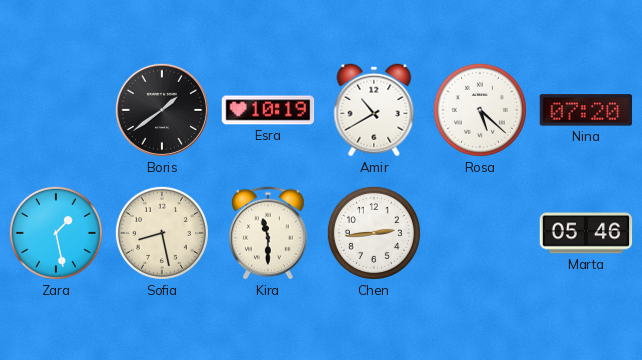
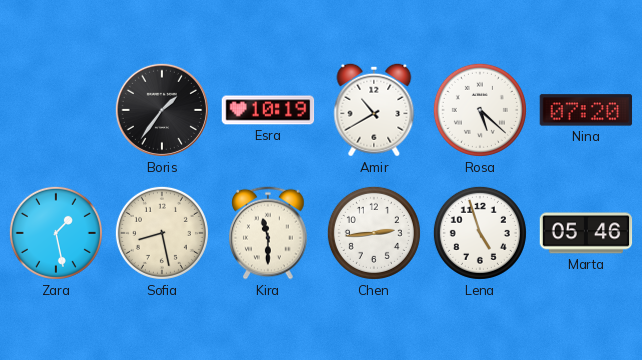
Boris: 1:39 -> 1:36 (162, 110)
Lena: none -> 4:57 (480, 233)
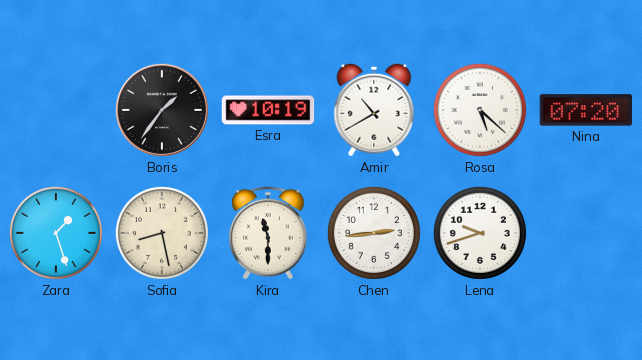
Zara: 1:28 -> 1:27 (56, 233)
Lena: 4:57 -> 9:42 (480, 233)
Marta: 05:46 -> none (586, 233)
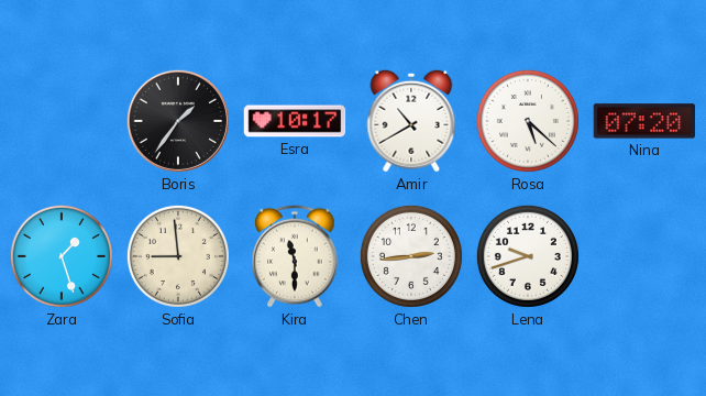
Esra: 10:19 -> 10:17 (295, 121)
Sofia: 8:28 -> 8:59 (178, 256)
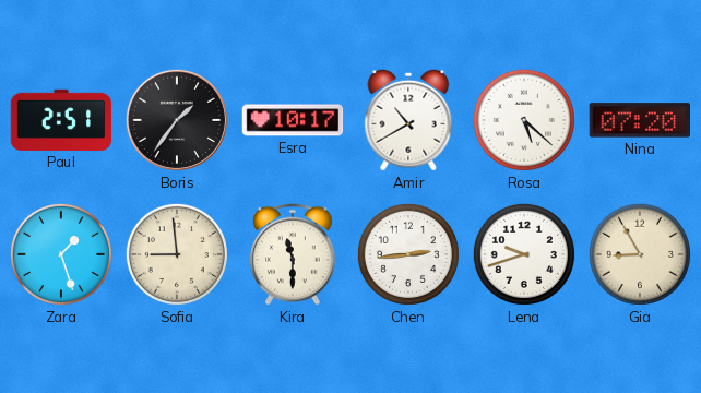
Paul: none -> 2:51 (61, 120)
Gia: none -> 8:55 (640, 254)
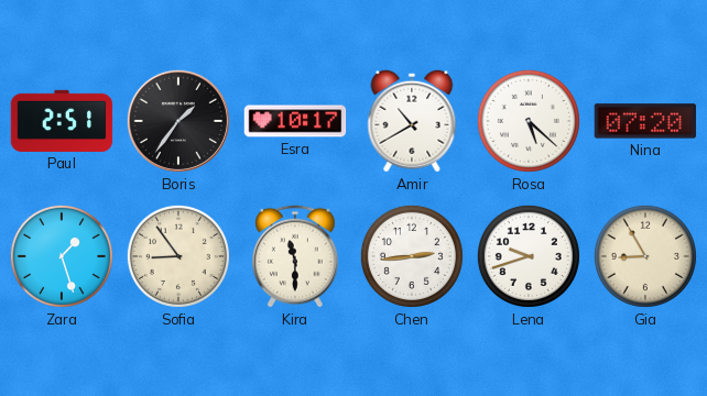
Sofia: 8:59 -> 8:54 (178, 256)
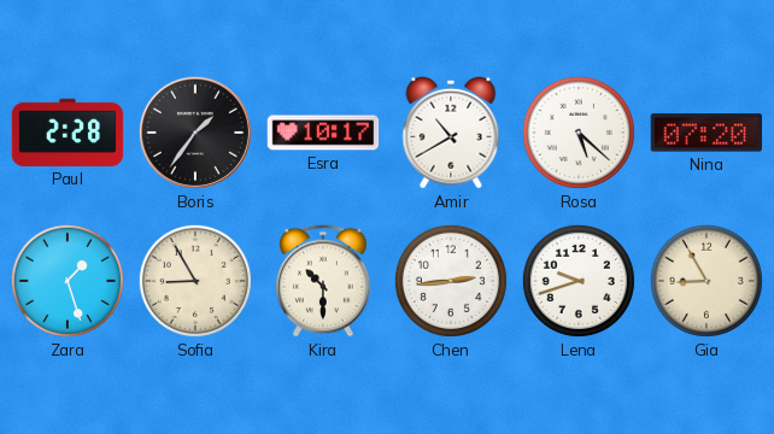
Paul: 2:51 -> 2:28 (68, 133)
Sofia: 8:54 -> 8:55 (195, 281)
Kira: 11:30 -> 10:30 (323, 281)
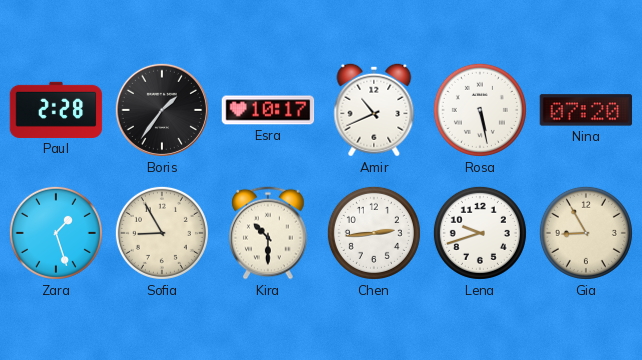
Amir: 10:40 -> 10:41 (374, 110)
Rosa: 5:22 -> 5:28 (480, 110)
